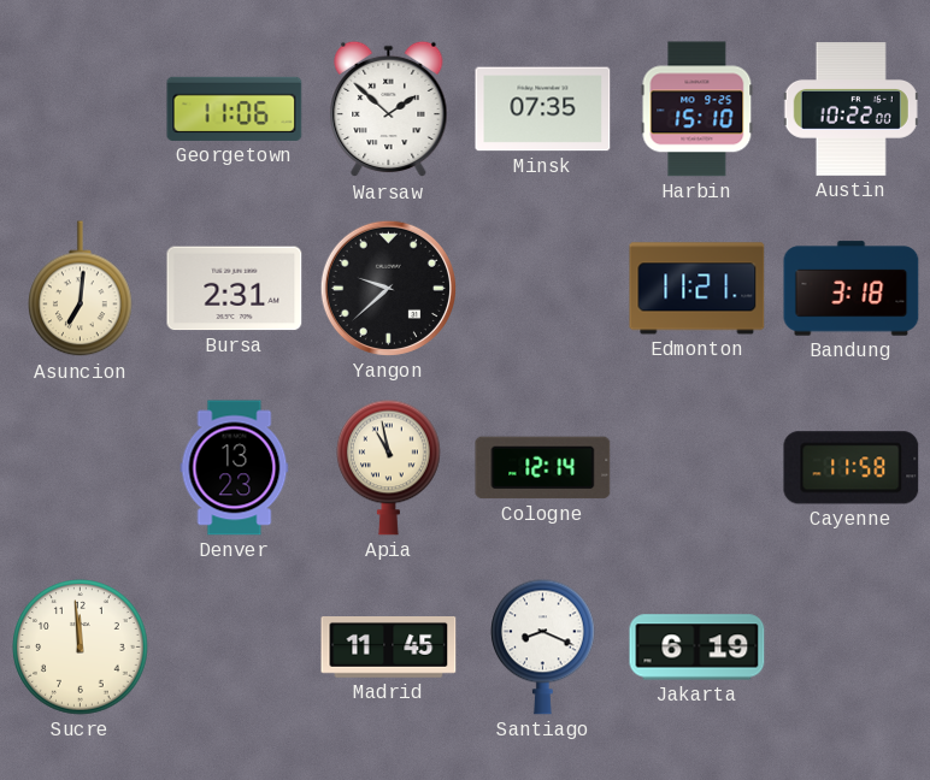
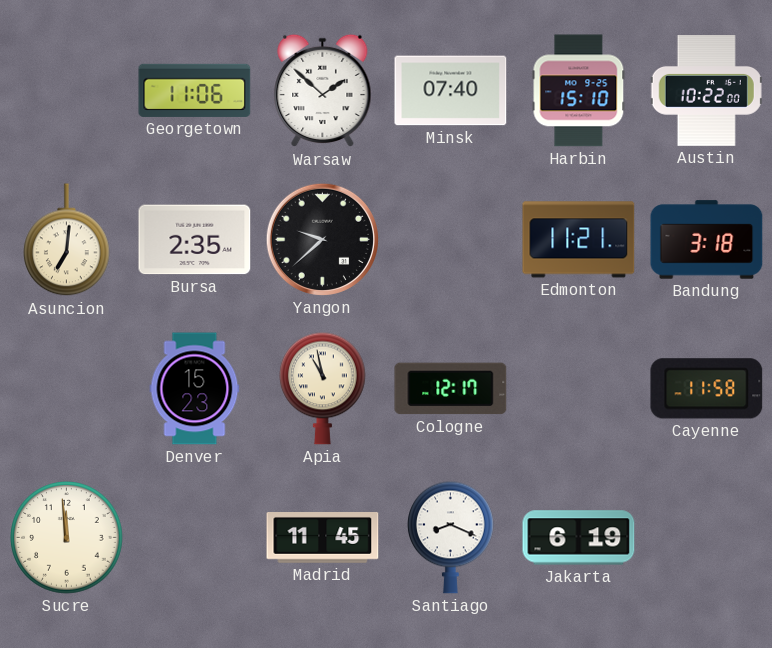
Minsk: 07:35 -> 07:40 (451, 91)
Bursa: 2:31 -> 2:35 (195, 240)
Denver: 13:23 -> 15:23 (195, 389)
Cologne: 12:14 -> 12:17 (451, 389)
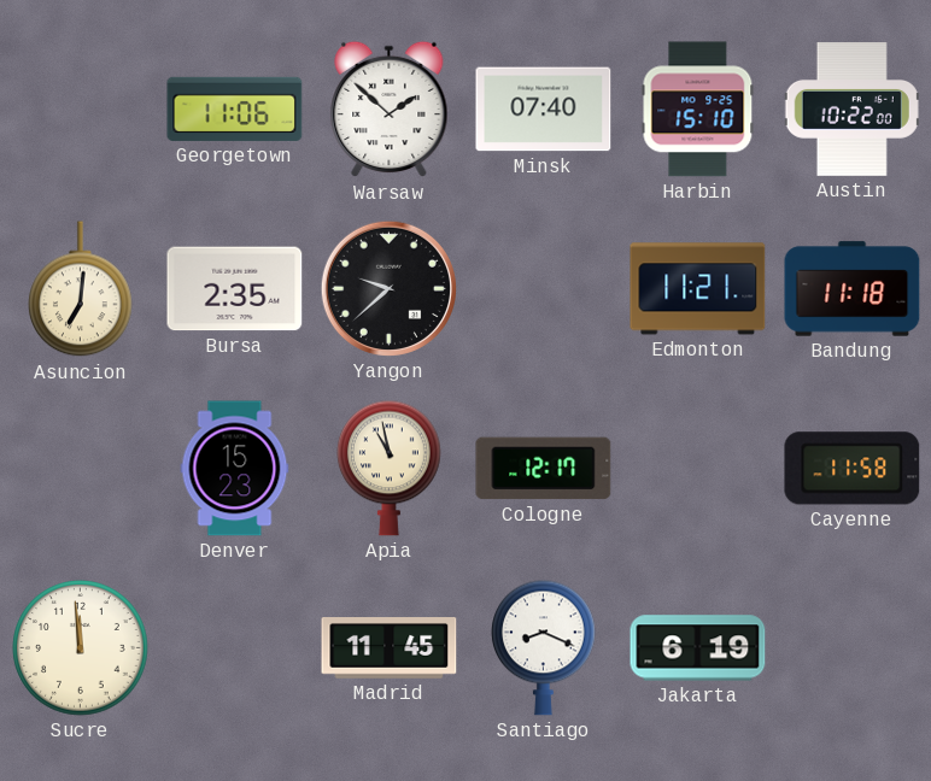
Bandung: 3:18 -> 11:18 (853, 289)
